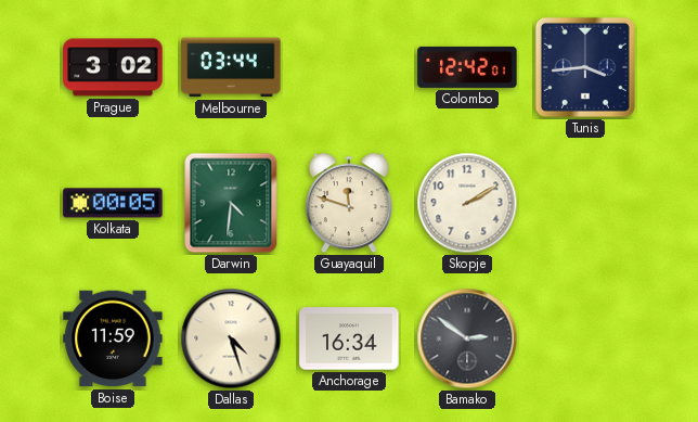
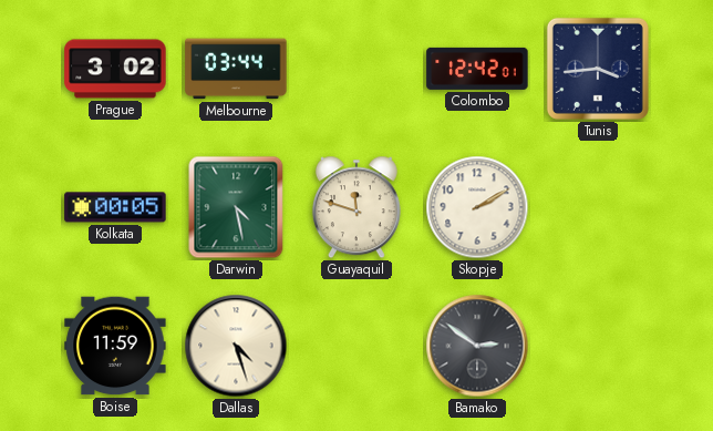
Darwin: 4:31 -> 4:28 (236, 207)
Anchorage: 16:34 -> none (349, 338)
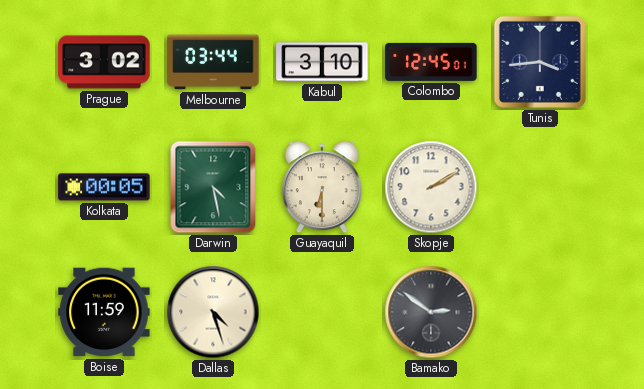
Kabul: none -> 3:10 (322, 62)
Colombo: 12:42 -> 12:45 (431, 62)
Guayaquil: 11:48 -> 6:30 (322, 187)
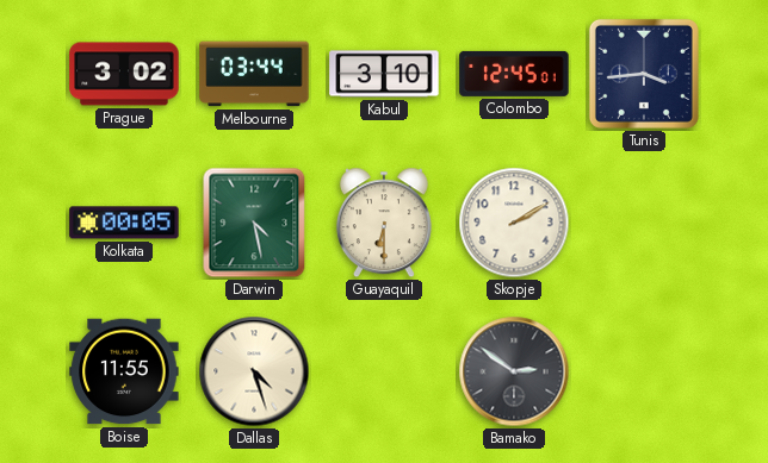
Boise: 11:59 -> 11:55 (124, 371)
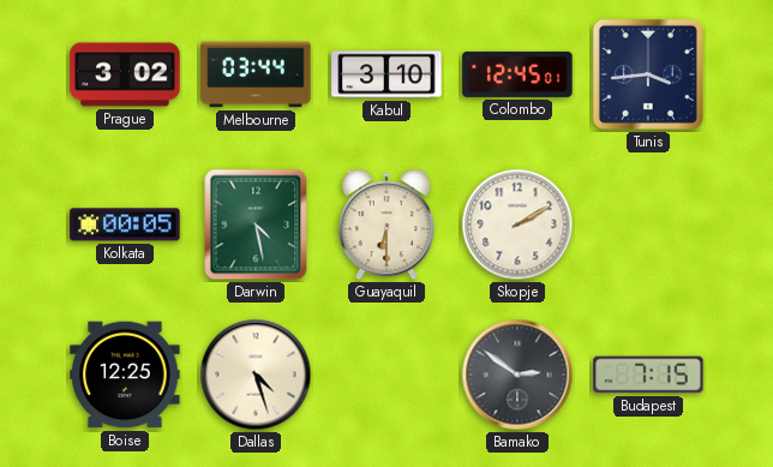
Boise: 11:55 -> 12:25 (125, 375)
Budapest: none -> 7:15 (648, 375)
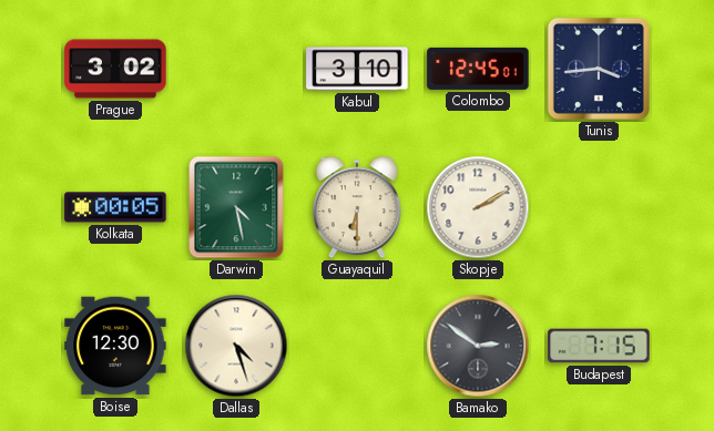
Melbourne: 03:44 -> none (256, 74)
Boise: 12:25 -> 12:30 (115, 346)
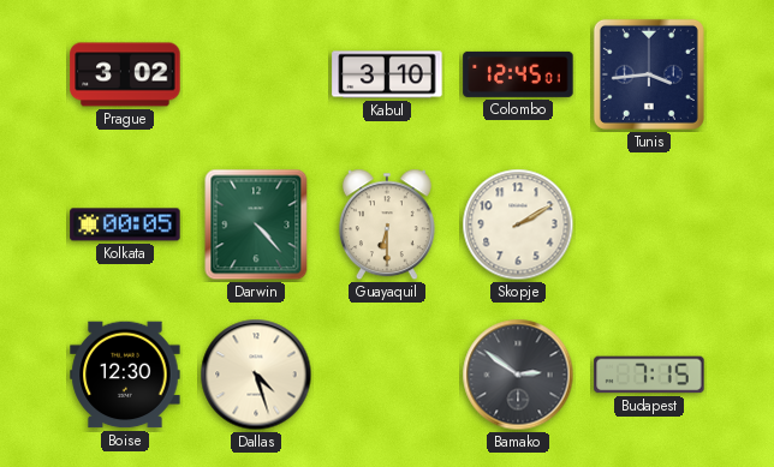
Darwin: 4:28 -> 4:23 (256, 224)
